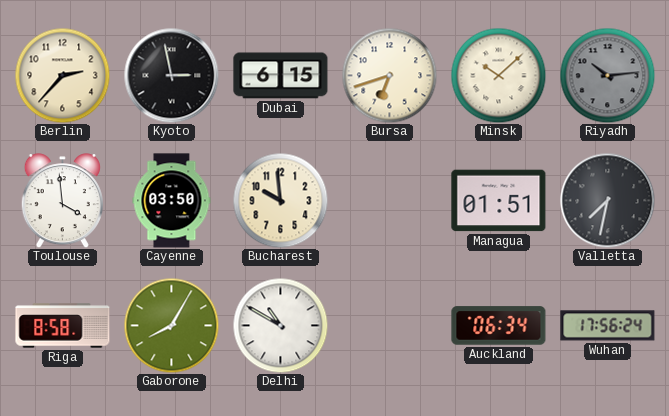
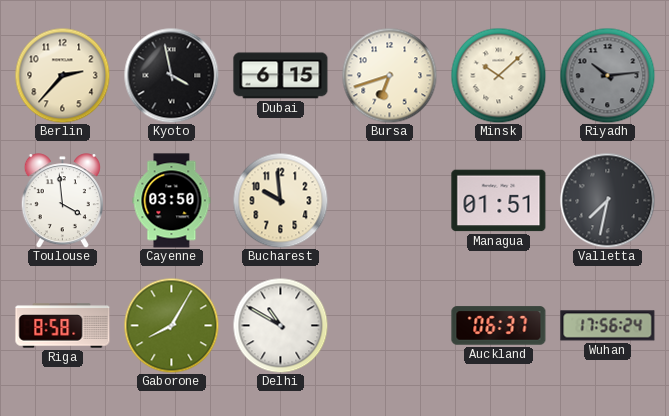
Kyoto: 2:58 -> 3:58 (171, 75)
Auckland: 06:34 -> 06:37 (499, 326)
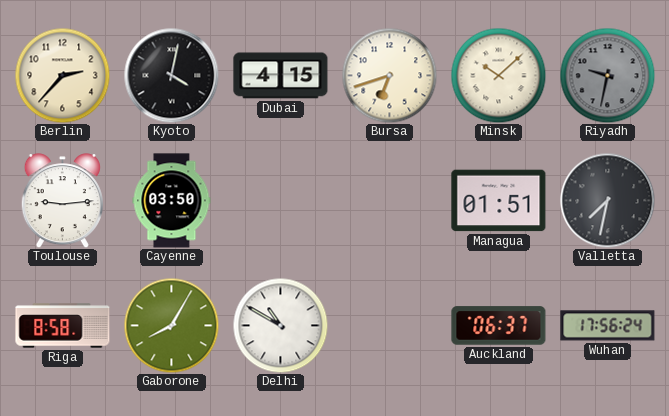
Kyoto: 3:58 -> 4:02 (171, 75)
Dubai: 6:15 -> 4:15 (281, 76)
Riyadh: 10:14 -> 9:32 (607, 75)
Toulouse: 3:59 -> 9:14 (62, 201)
Bucharest: 9:59 -> none (280, 200)
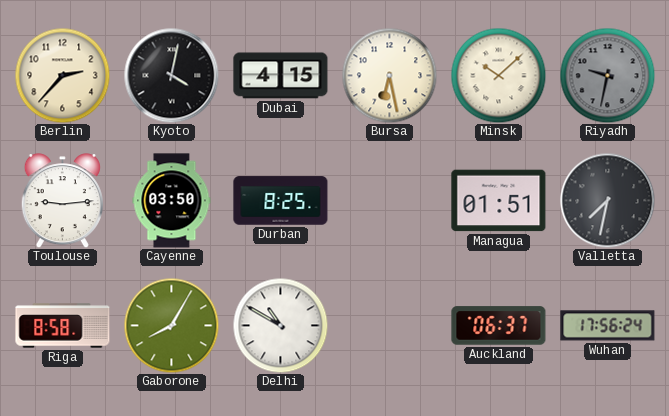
Bursa: 6:42 -> 6:28 (389, 75)
Durban: none -> 8:25 (281, 201)
